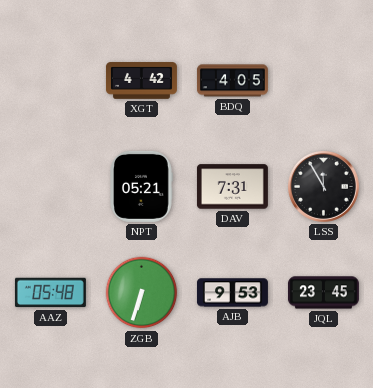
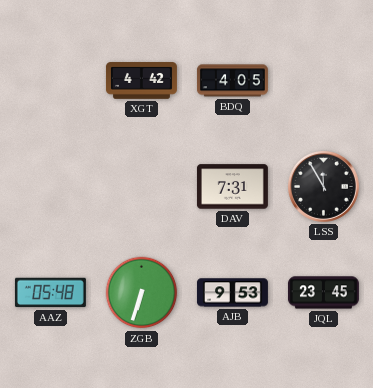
NPT: 05:21 -> none (141, 186)
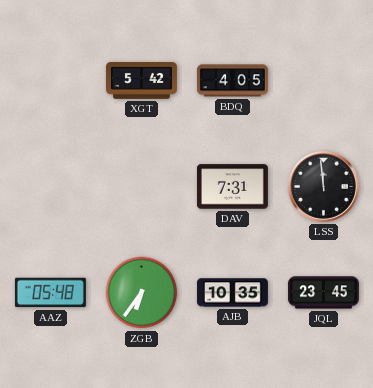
XGT: 4:42 -> 5:42 (141, 81)
LSS: 11:55 -> 11:59 (323, 186)
ZGB: 6:33 -> 6:36 (142, 293)
AJB: 9:53 -> 10:35 (233, 293)
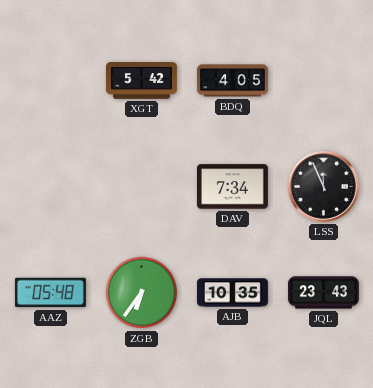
DAV: 7:31 -> 7:34 (232, 187)
LSS: 11:59 -> 11:56 (323, 186)
JQL: 23:45 -> 23:43 (323, 293)
